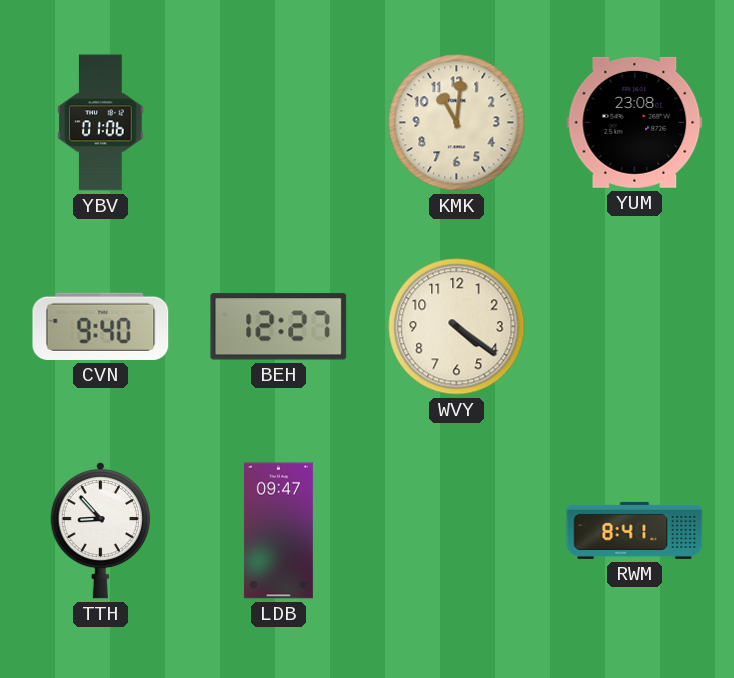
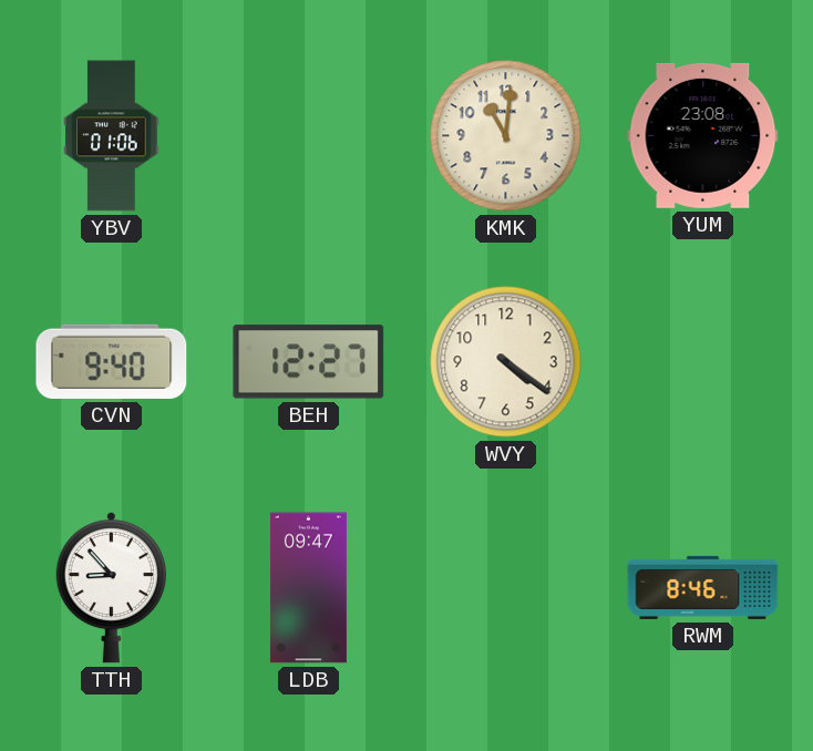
RWM: 8:41 -> 8:46 (703, 587)
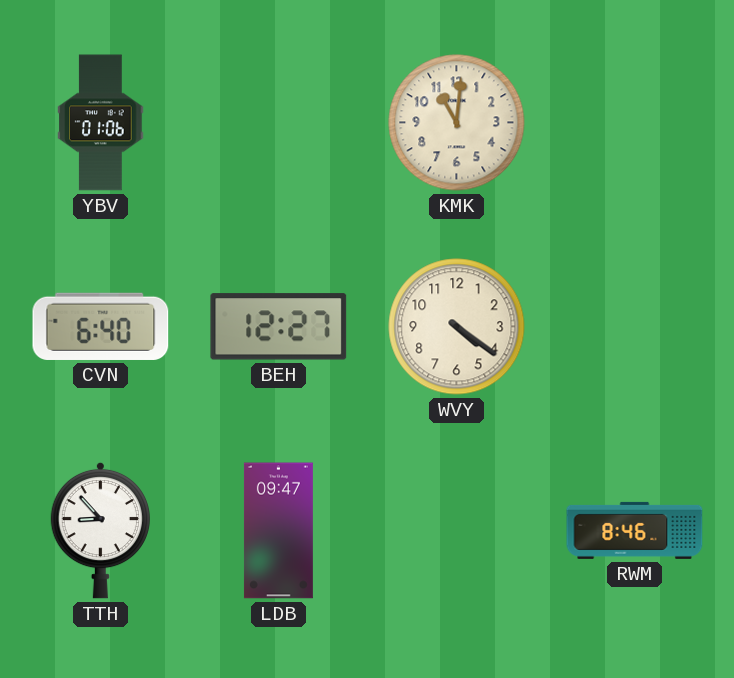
YUM: 23:08 -> none (703, 135)
CVN: 9:40 -> 6:40 (101, 326)
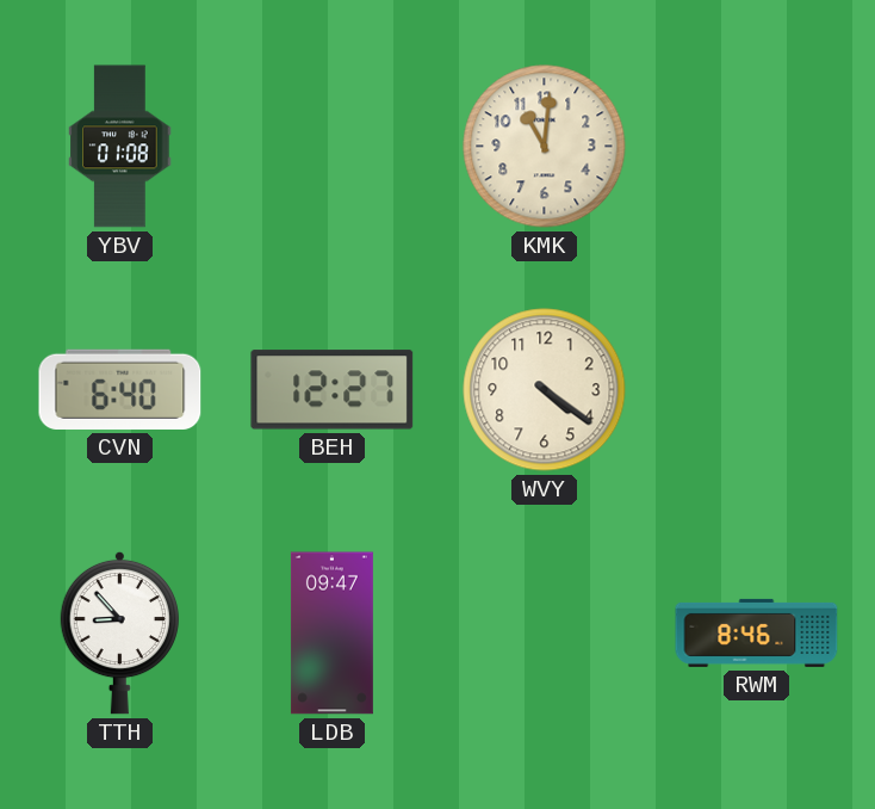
YBV: 01:06 -> 01:08 (120, 147)
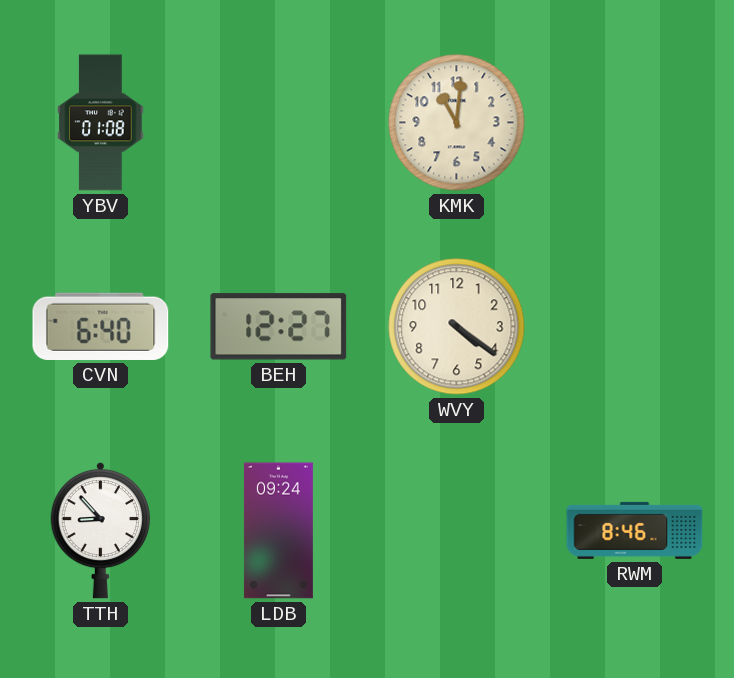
LDB: 09:47 -> 09:24 (278, 531)
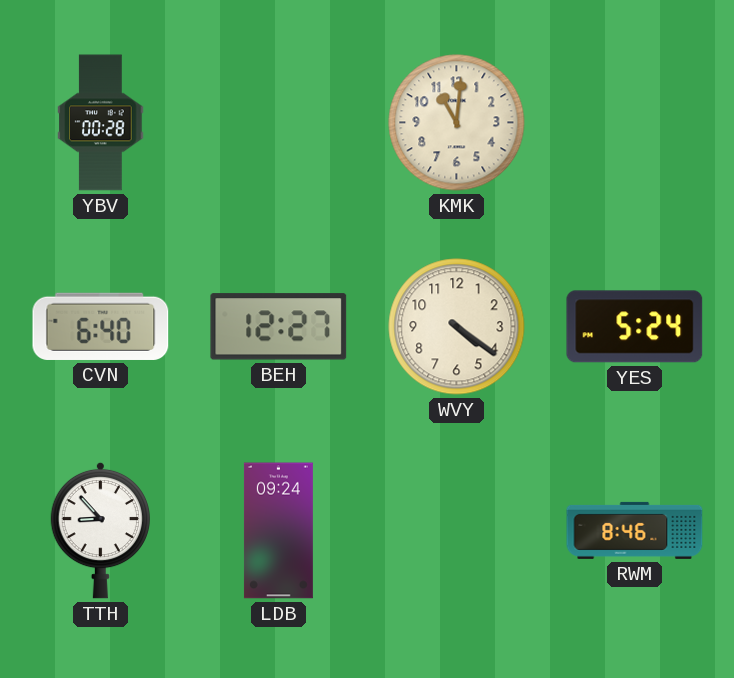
YBV: 01:08 -> 00:28 (101, 123)
YES: none -> 5:24 (635, 327)
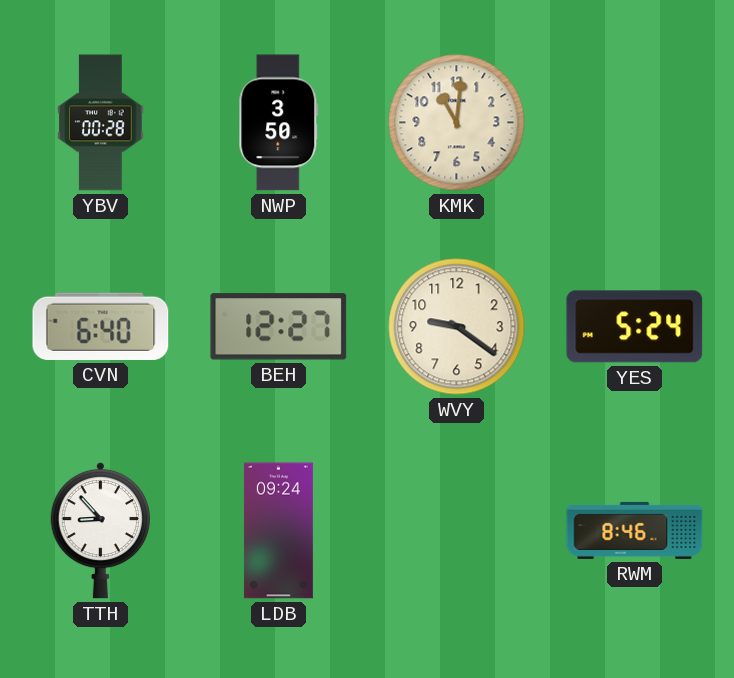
NWP: none -> 3:50 (279, 123)
WVY: 4:21 -> 9:21 (457, 327)
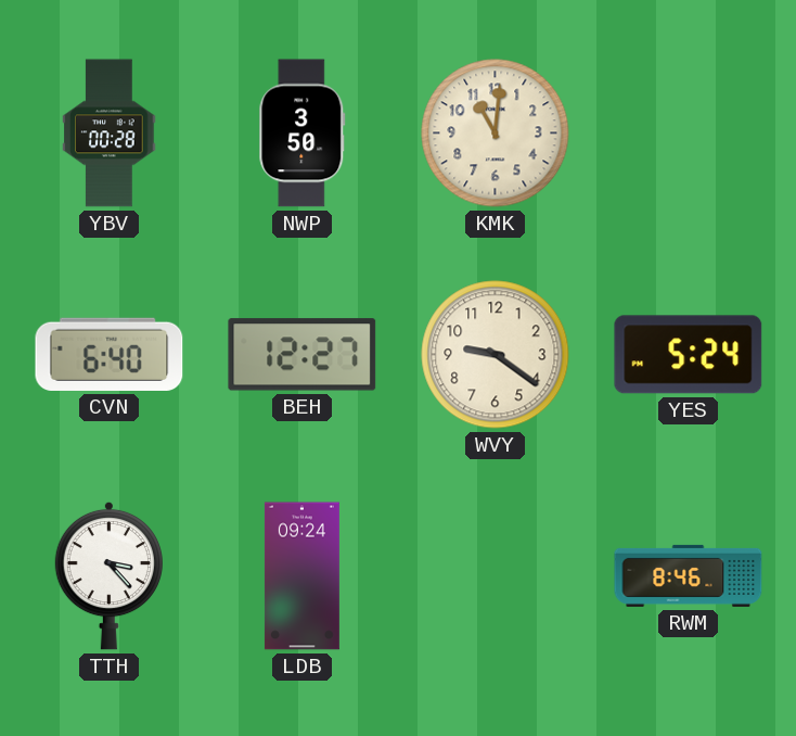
TTH: 8:53 -> 3:23 (108, 575)
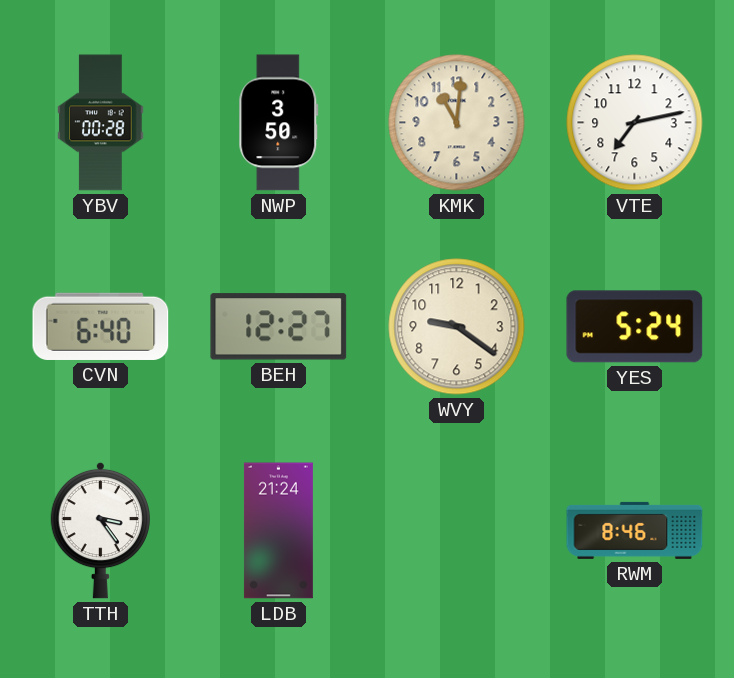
VTE: none -> 7:13 (635, 123)
TTH: 3:23 -> 3:24 (100, 530)
LDB: 09:24 -> 21:24 (278, 531)
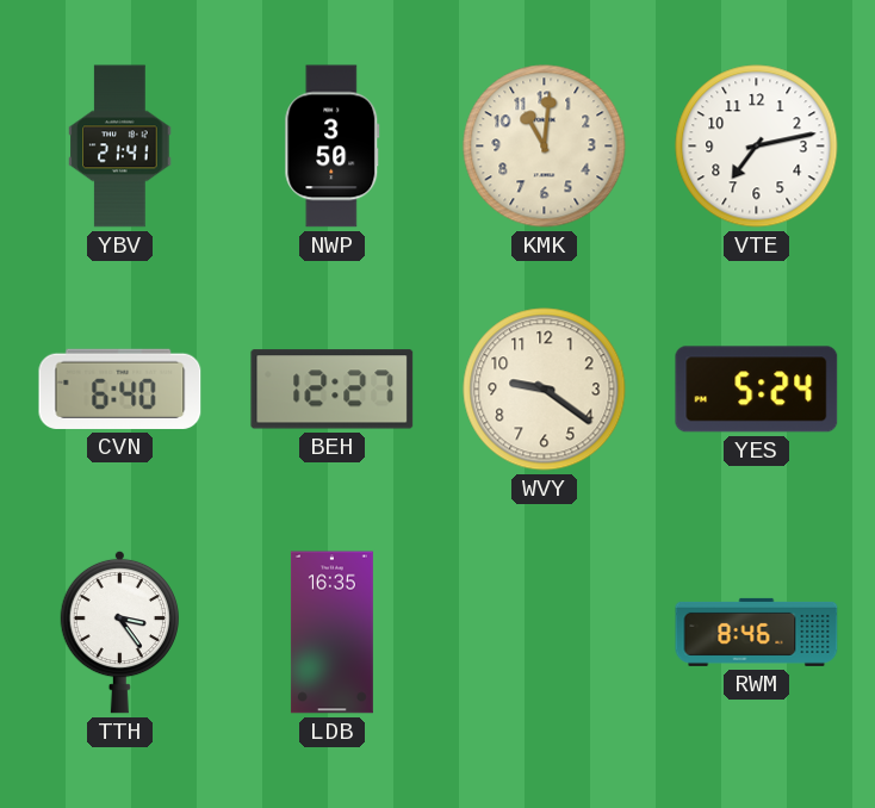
YBV: 00:28 -> 21:41 (120, 147)
LDB: 21:24 -> 16:35 (331, 633)
